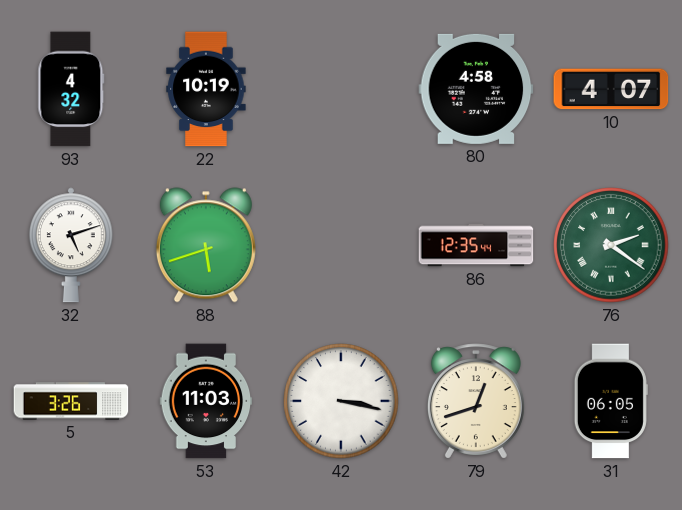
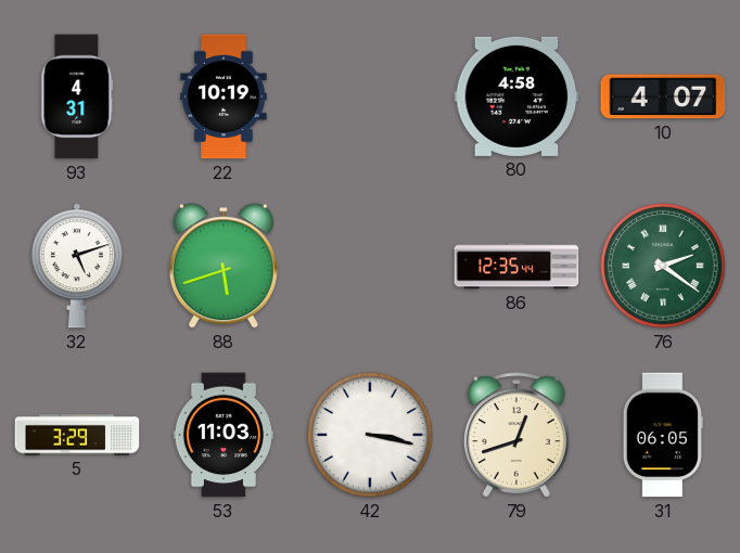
93: 4:32 -> 4:31 (77, 97)
5: 3:26 -> 3:29 (77, 435)
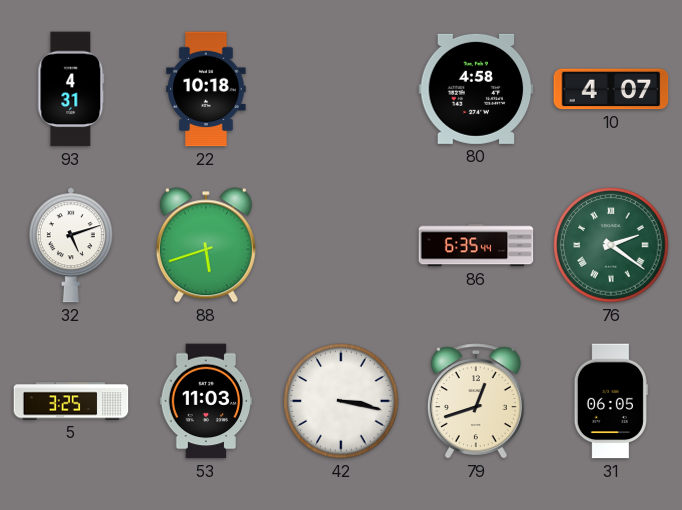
22: 10:19 -> 10:18 (206, 89)
86: 12:35 -> 6:35 (476, 245)
5: 3:29 -> 3:25 (71, 401)
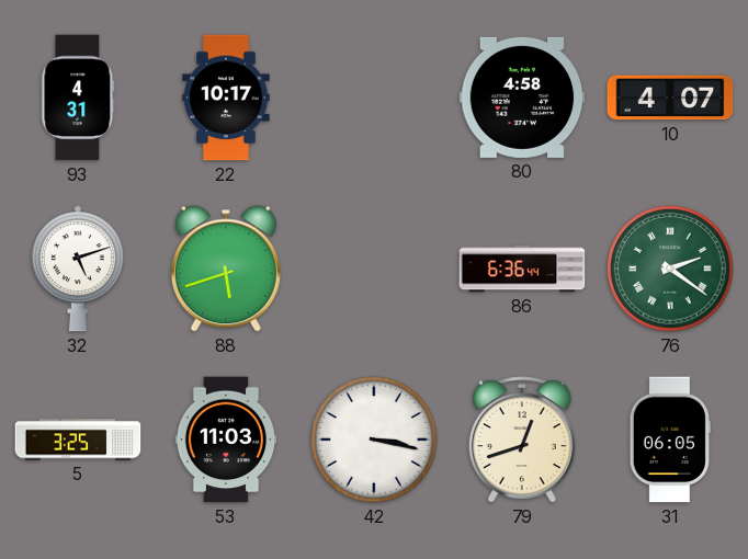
22: 10:18 -> 10:17 (226, 98)
86: 6:35 -> 6:36 (522, 269)
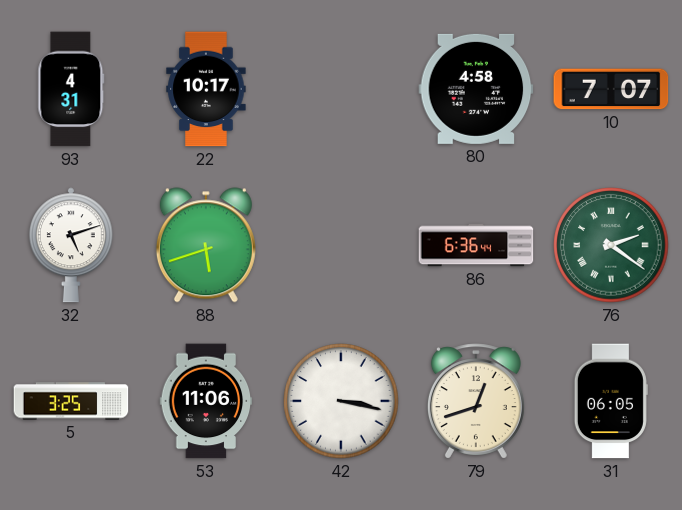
10: 4:07 -> 7:07 (611, 89)
53: 11:03 -> 11:06 (206, 401)
